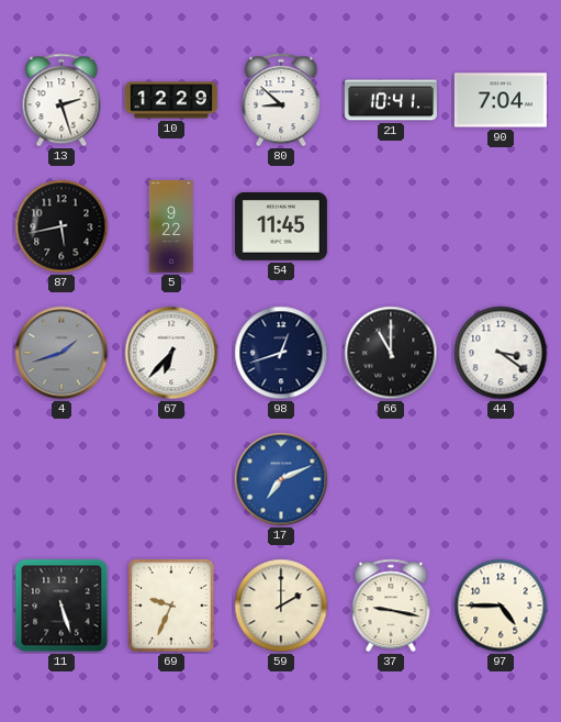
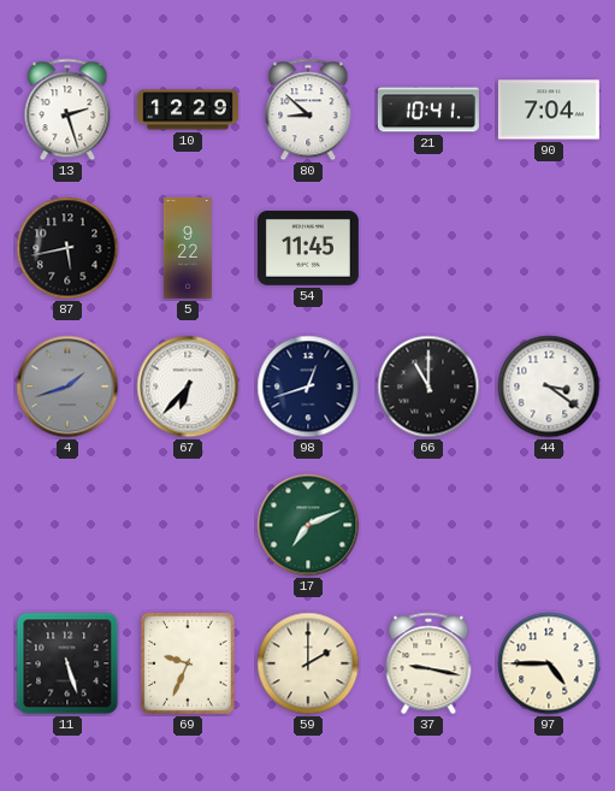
17 dial: blue -> green (308, 525)
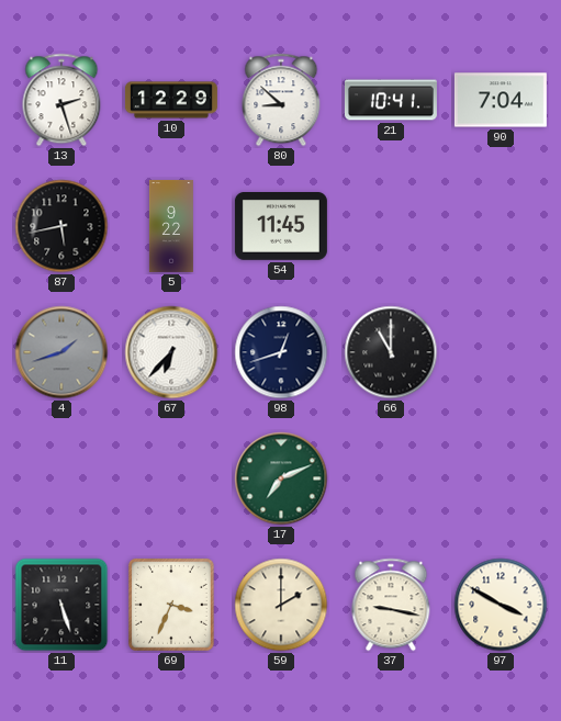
44: 3:21 -> none (549, 386)
69: 9:34 -> 3:34 (171, 605)
97: 4:45 -> 3:50 (501, 605)
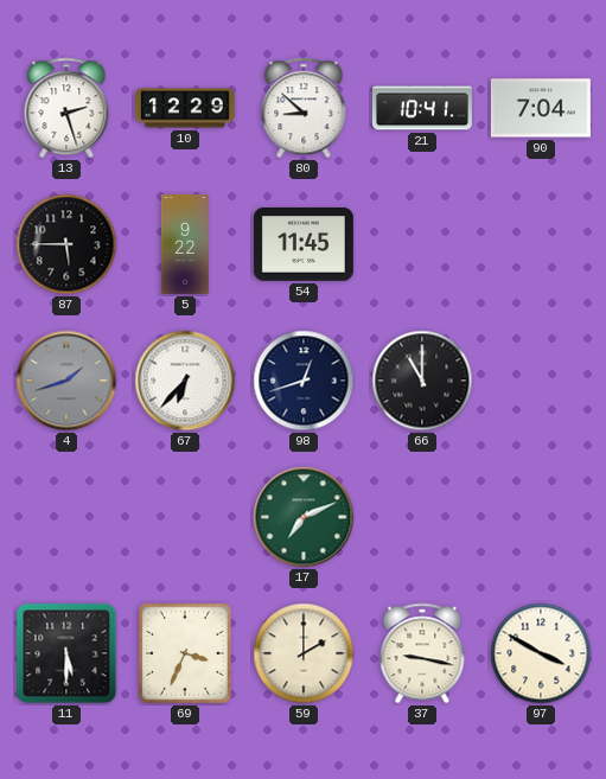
87: 5:43 -> 5:45 (66, 244)
11: 5:27 -> 5:30 (66, 653)
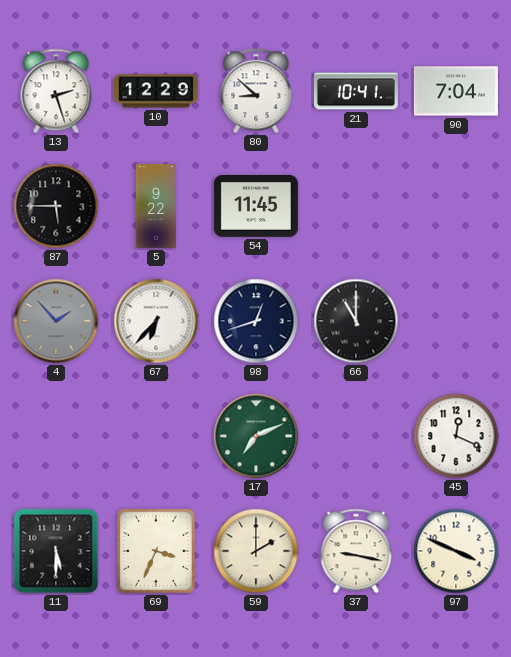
4: 1:42 -> 1:53 (56, 321)
45: none -> 12:19 (456, 436)
97: 3:50 -> 3:49 (456, 551)
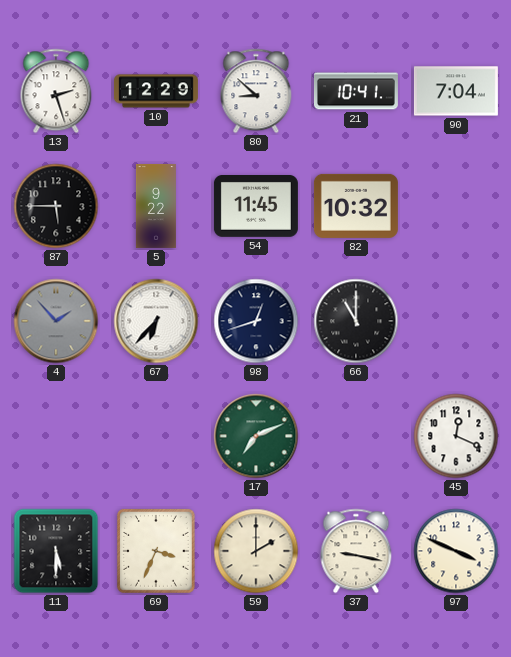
82: none -> 10:32 (356, 206)
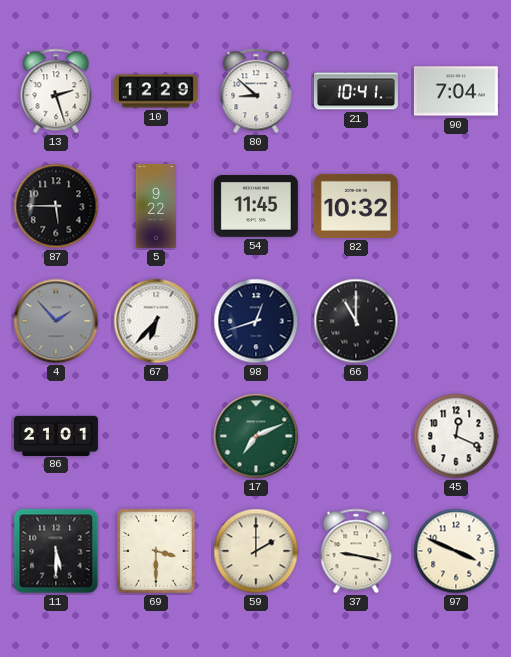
86: none -> 21:01 (56, 435)
69: 3:34 -> 3:30 (156, 551)
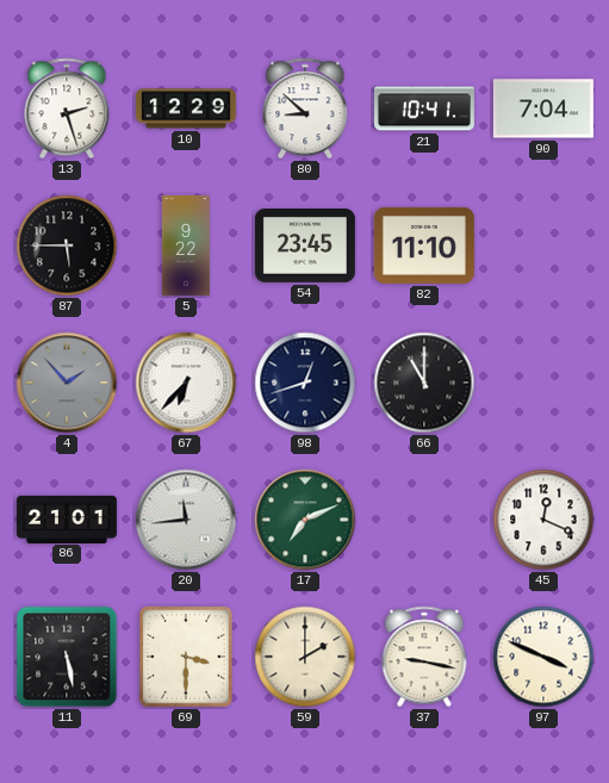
54: 11:45 -> 23:45 (305, 247)
82: 10:32 -> 11:10 (424, 246)
20: none -> 11:44 (186, 520)
11: 5:30 -> 5:28 (67, 657)
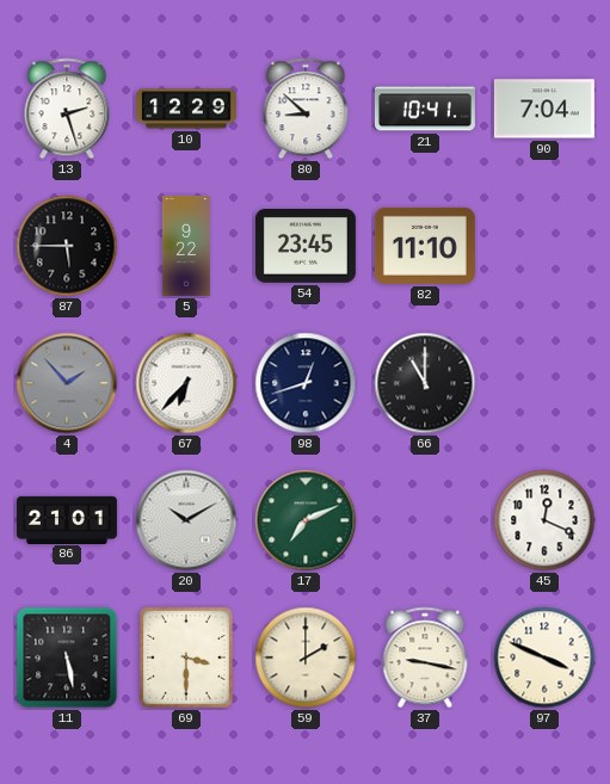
20: 11:44 -> 10:10 (186, 520)
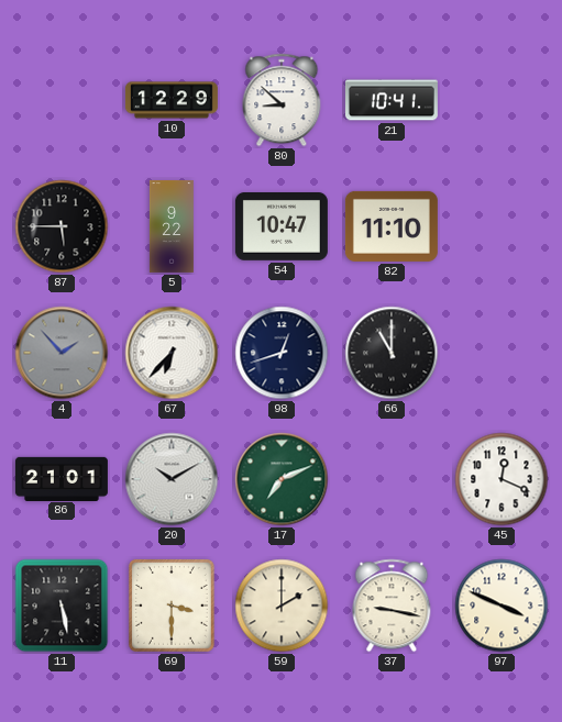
13: 2:27 -> none (67, 109)
90: 7:04 -> none (544, 109)
54: 23:45 -> 10:47 (282, 227)
